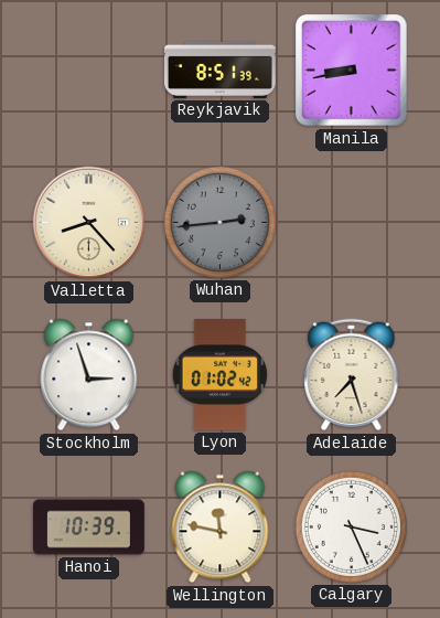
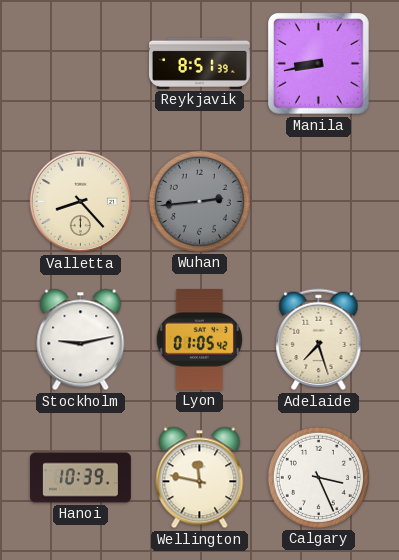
Stockholm: 2:57 -> 9:13 (81, 340)
Lyon: 01:02 -> 01:05 (199, 339)
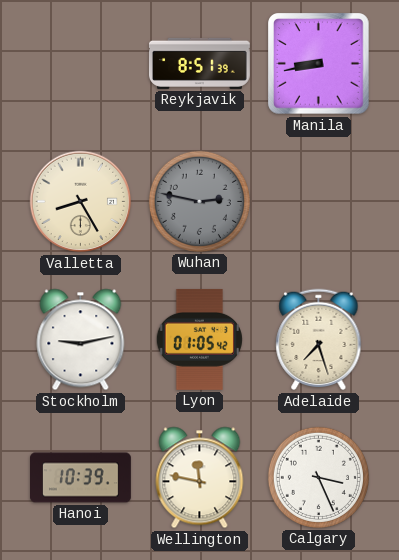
Valletta: 8:23 -> 8:25 (81, 202)
Wuhan: 2:44 -> 2:47 (199, 201)
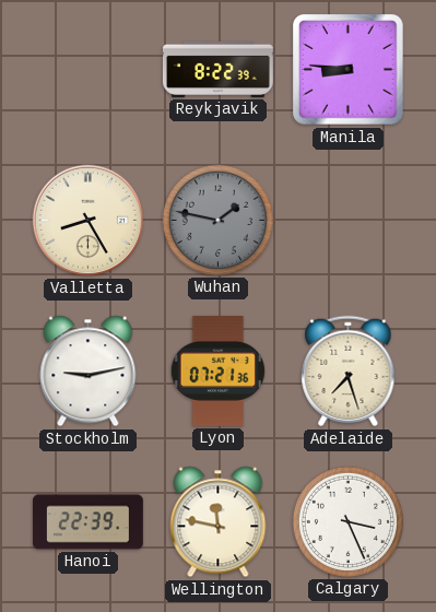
Reykjavik: 8:51 -> 8:22 (219, 69)
Manila: 8:43 -> 8:46 (349, 70)
Wuhan: 2:47 -> 1:47 (217, 220)
Lyon: 01:05 -> 07:21 (217, 370)
Hanoi: 10:39 -> 22:39 (89, 522)
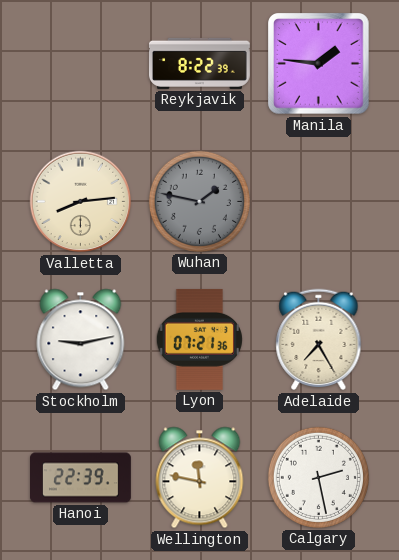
Manila: 8:46 -> 1:46 (319, 64)
Valletta: 8:25 -> 8:14 (81, 202)
Adelaide: 7:27 -> 7:25 (319, 340)
Calgary: 3:26 -> 2:28 (318, 477)
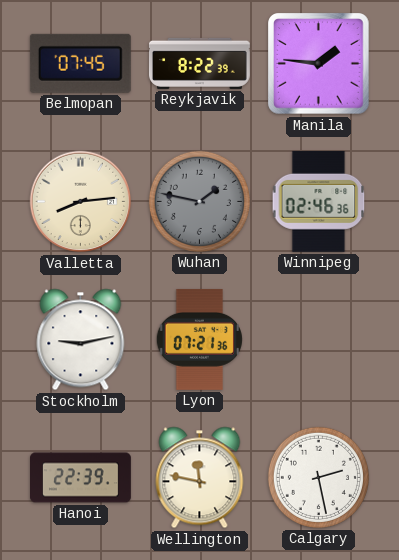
Belmopan: none -> 07:45 (80, 63)
Winnipeg: none -> 02:46 (319, 201)
Adelaide: 7:25 -> none (319, 340)
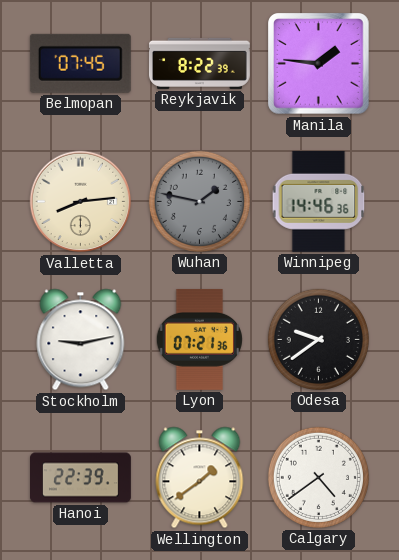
Winnipeg: 02:46 -> 14:46 (319, 201)
Odesa: none -> 9:39 (318, 339)
Wellington: 11:47 -> 1:39 (200, 478)
Calgary: 2:28 -> 4:39 (318, 477)
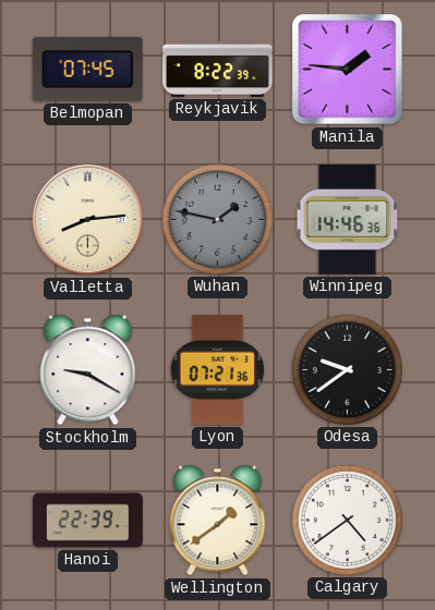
Stockholm: 9:13 -> 9:20 (88, 370)
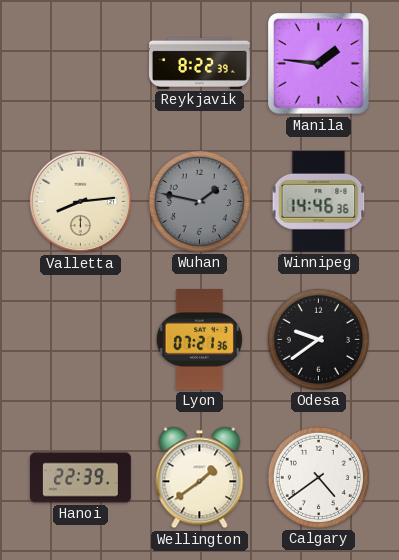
Belmopan: 07:45 -> none (87, 69)
Stockholm: 9:20 -> none (88, 370)
